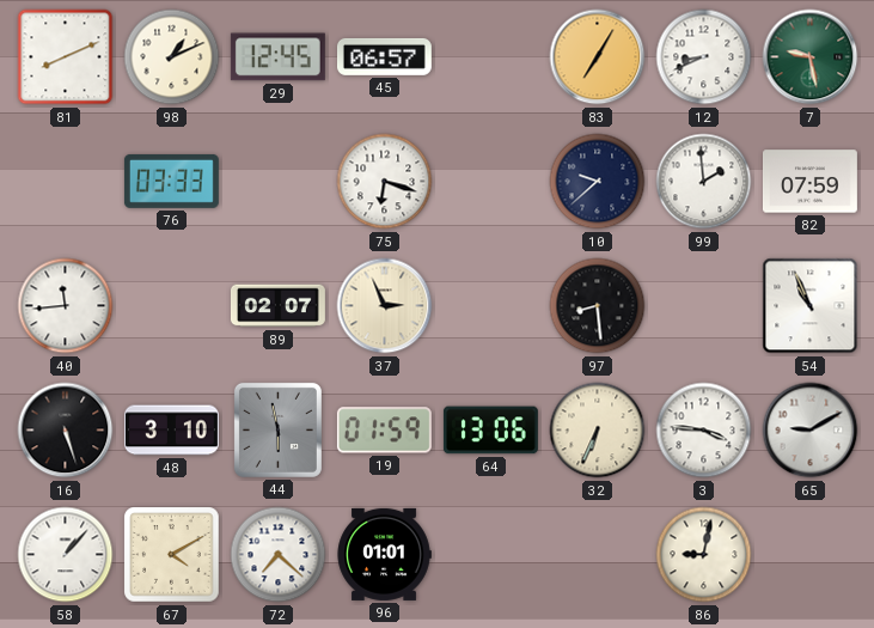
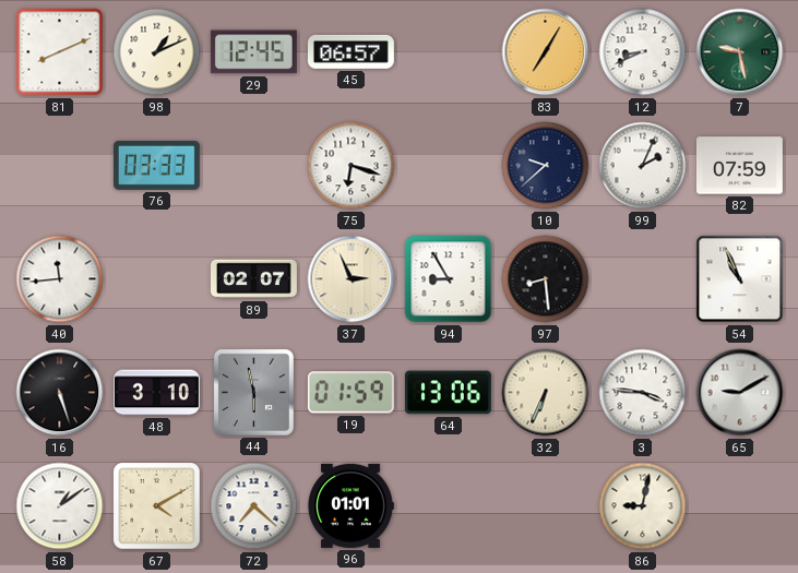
99: 1:59 -> 2:04 (643, 166)
94: none -> 8:55 (449, 279)
58: 1:07 -> 1:09 (60, 506)
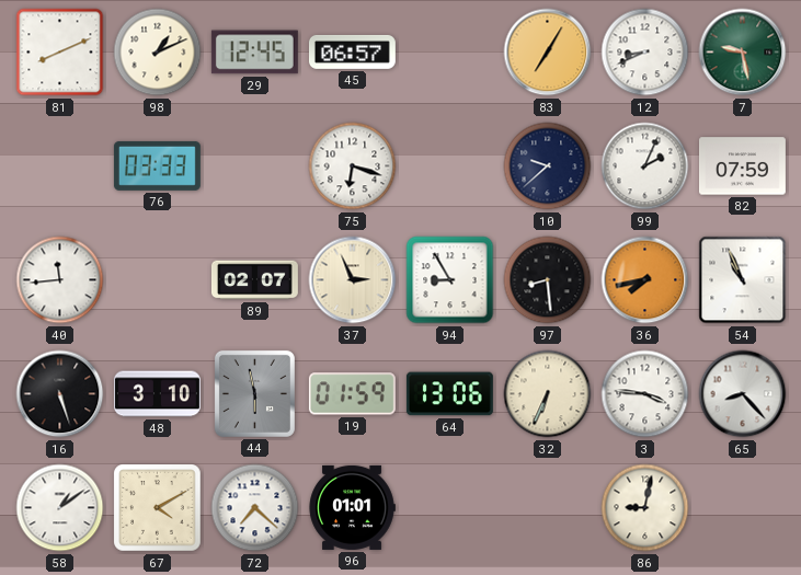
36: none -> 7:43 (645, 280)
65: 9:10 -> 8:23 (743, 394)
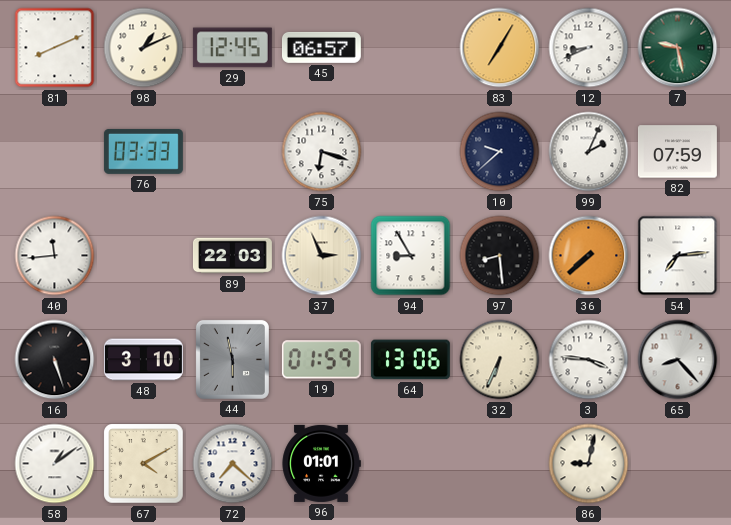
89: 02:07 -> 22:03 (232, 256)
36: 7:43 -> 7:38 (589, 256)
54: 10:56 -> 7:14 (678, 256)
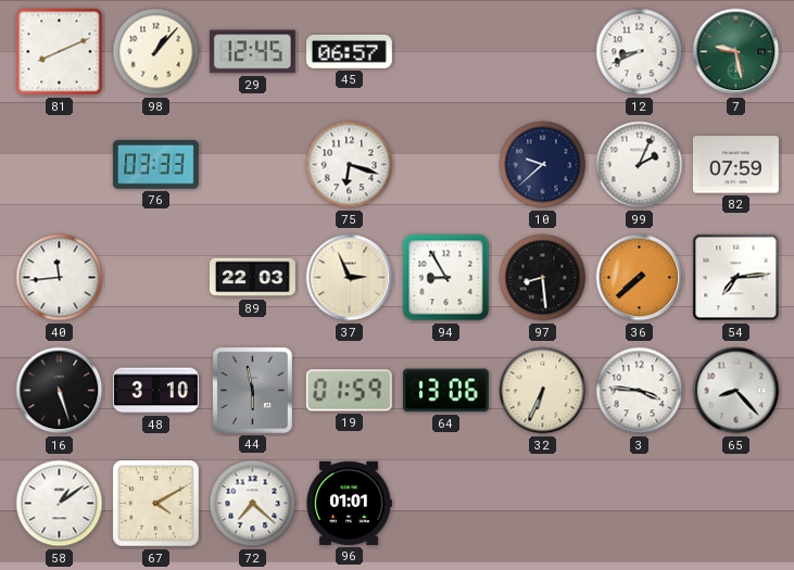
98: 1:11 -> 1:07 (156, 52)
83: 7:05 -> none (500, 48)
86: 9:02 -> none (589, 464)
